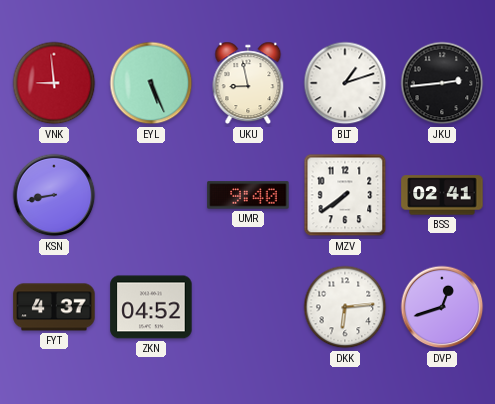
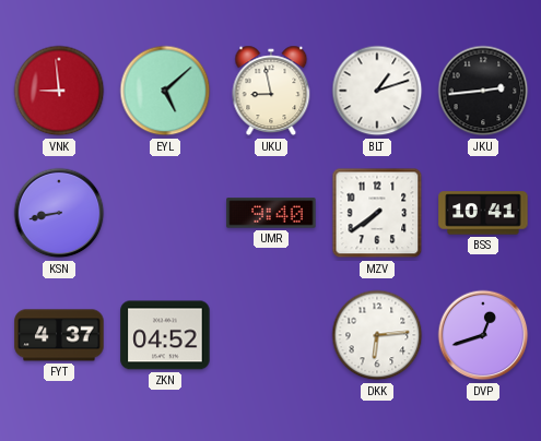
EYL: 5:26 -> 5:08 (165, 91)
BSS: 02:41 -> 10:41 (483, 213)
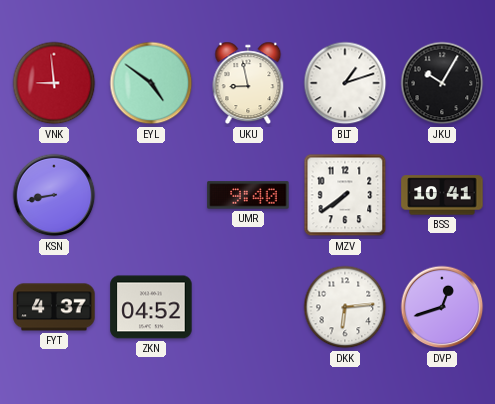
EYL: 5:08 -> 4:51 (151, 83)
JKU: 2:44 -> 10:05 (442, 83)
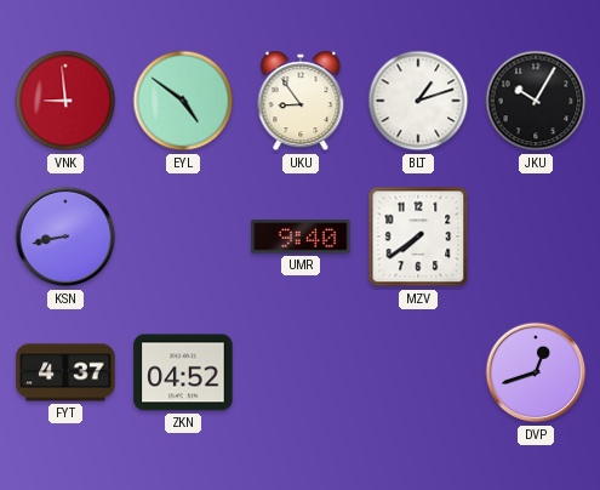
UKU: 8:58 -> 8:54 (301, 101)
BSS: 10:41 -> none (442, 195)
DKK: 6:14 -> none (345, 307)
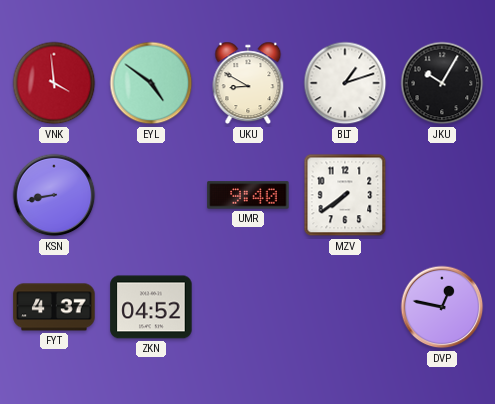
VNK: 8:59 -> 3:59 (54, 83)
UKU: 8:54 -> 8:50 (248, 83)
DVP: 12:42 -> 12:47 (442, 307)
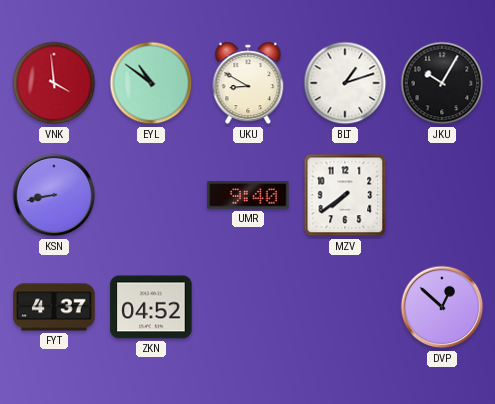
EYL: 4:51 -> 10:51 (151, 83)
DVP: 12:47 -> 12:52 (442, 307)
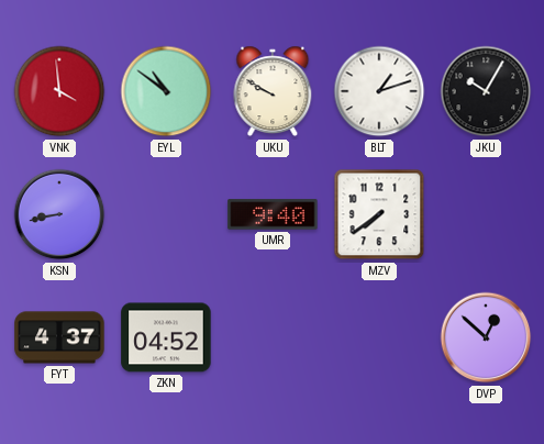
UKU: 8:50 -> 9:50 (273, 91)
